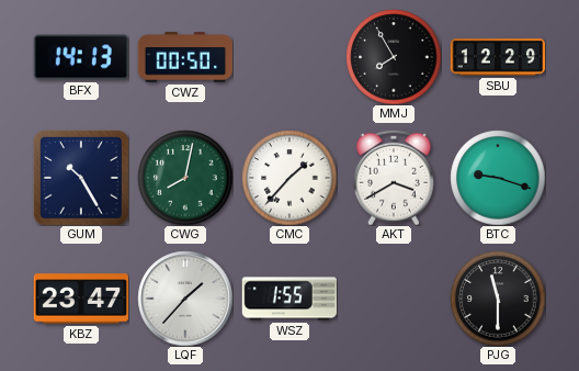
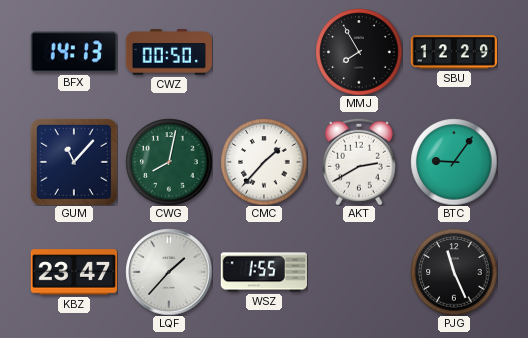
GUM: 10:25 -> 11:07 (74, 162)
AKT: 3:40 -> 2:40 (359, 162)
BTC: 9:18 -> 9:06 (454, 162)
PJG: 11:30 -> 11:26 (454, 272)
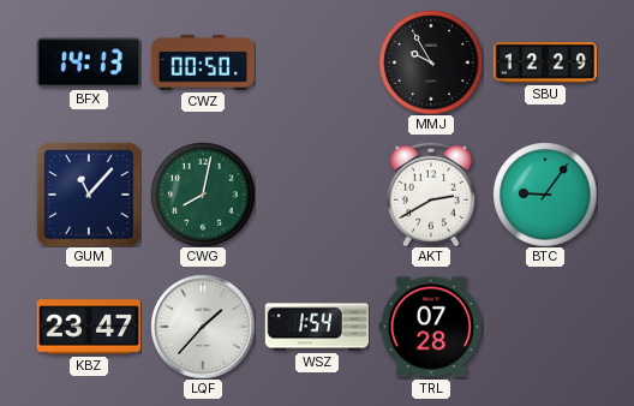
MMJ: 7:55 -> 9:55 (431, 62)
CMC: 1:37 -> none (264, 162)
WSZ: 1:55 -> 1:54 (317, 327)
TRL: none -> 07:28 (431, 327)
PJG: 11:26 -> none (454, 272)
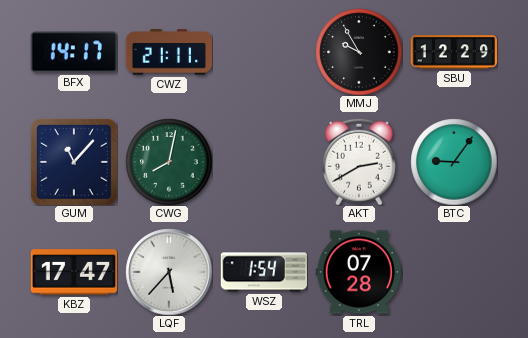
BFX: 14:13 -> 14:17 (74, 52)
CWZ: 00:50 -> 21:11 (168, 52)
KBZ: 23:47 -> 17:47 (74, 272)
LQF: 1:37 -> 5:37 (169, 272)
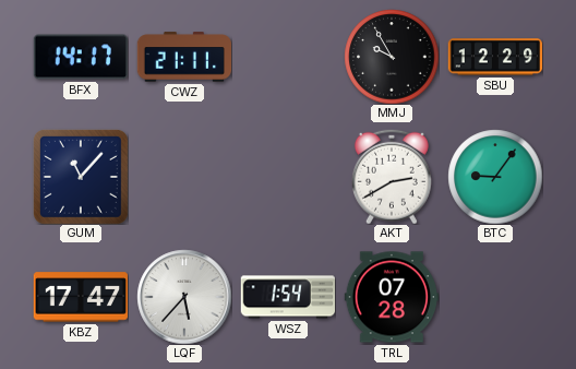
CWG: 8:02 -> none (169, 162)
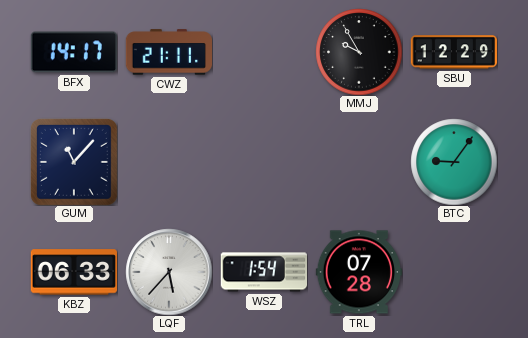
AKT: 2:40 -> none (392, 177)
KBZ: 17:47 -> 06:33 (74, 272)
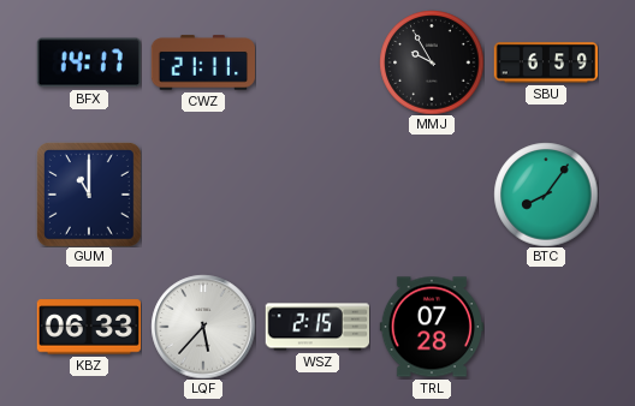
SBU: 12:29 -> 6:59 (546, 62)
GUM: 11:07 -> 11:00 (89, 195)
BTC: 9:06 -> 8:06 (546, 195)
WSZ: 1:54 -> 2:15 (317, 327)
